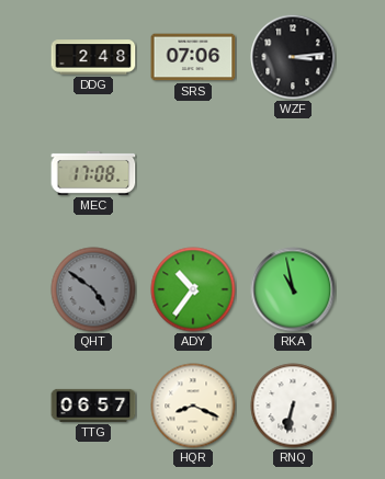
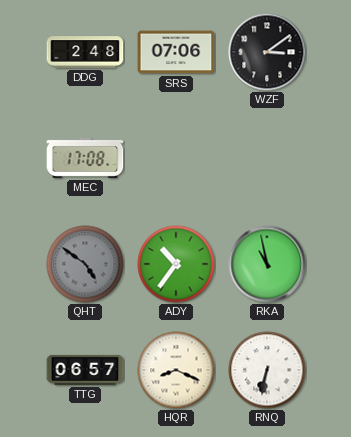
WZF: 3:14 -> 3:09 (267, 52)
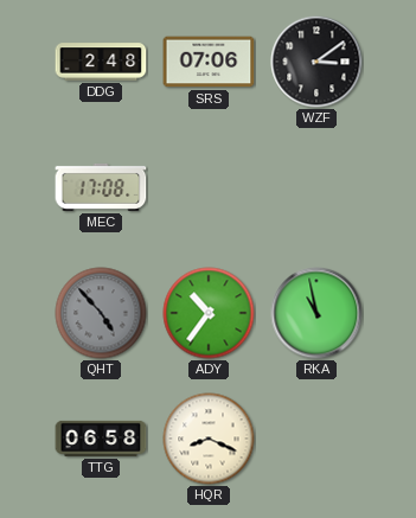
QHT: 4:51 -> 4:53 (101, 313)
TTG: 06:57 -> 06:58 (101, 439)
RNQ: 6:32 -> none (267, 370)
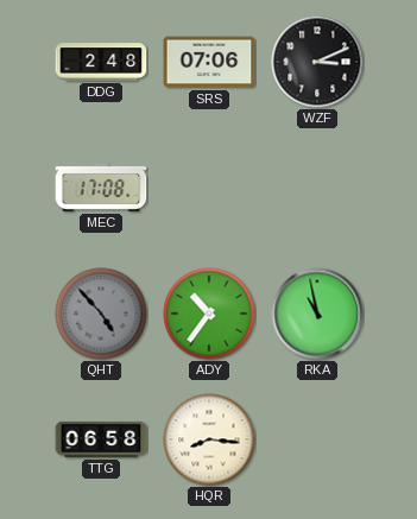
WZF: 3:09 -> 3:11 (317, 62)
HQR: 8:19 -> 8:16 (209, 439)
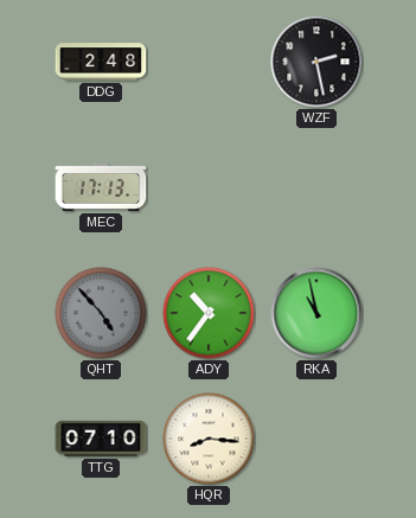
SRS: 07:06 -> none (209, 62)
WZF: 3:11 -> 2:28 (316, 62)
MEC: 17:08 -> 17:13 (101, 187)
TTG: 06:58 -> 07:10 (101, 439)
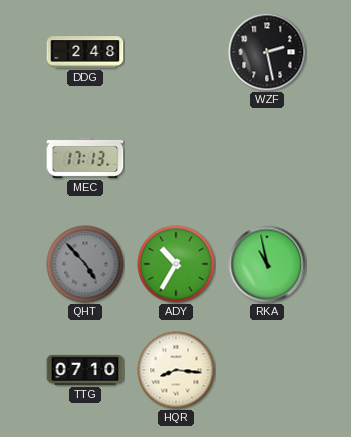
ADY: 10:36 -> 10:35 (176, 264)
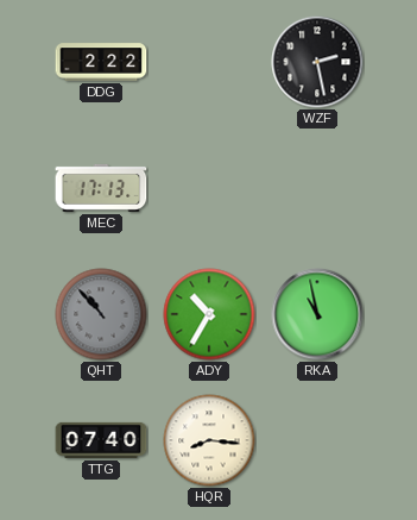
DDG: 2:48 -> 2:22 (101, 62)
QHT: 4:53 -> 10:53 (101, 314)
TTG: 07:10 -> 07:40 (101, 440)
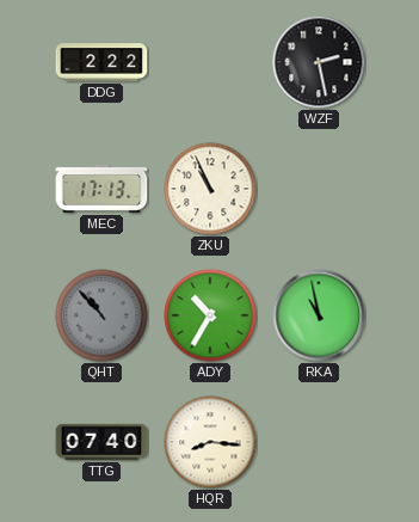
ZKU: none -> 10:56 (210, 189)
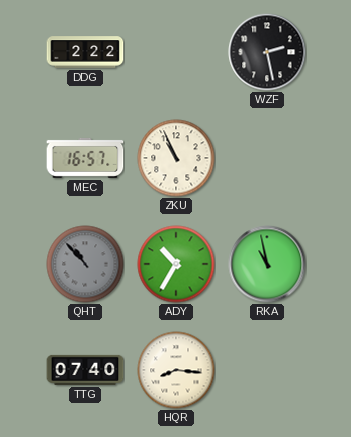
MEC: 17:13 -> 16:57 (85, 158)
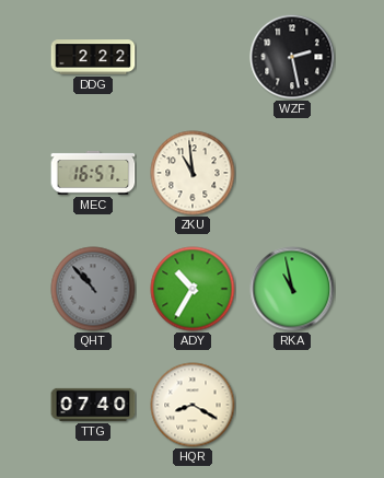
ZKU: 10:56 -> 10:59 (193, 173)
HQR: 8:16 -> 8:20 (193, 405)
